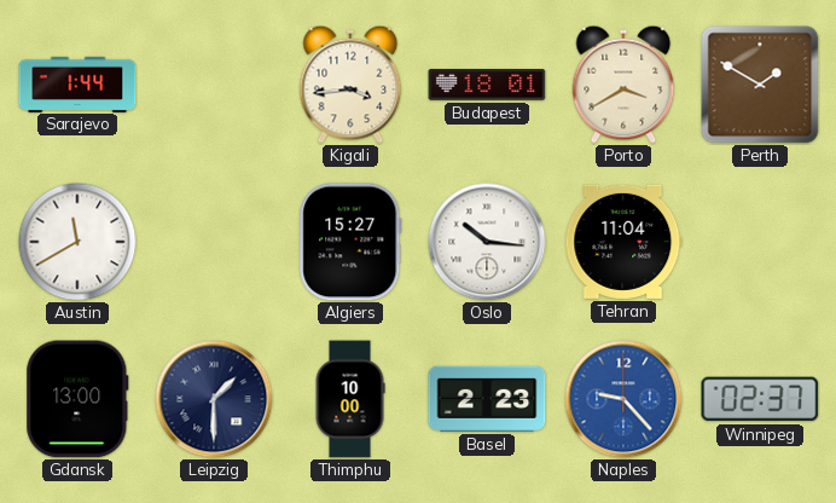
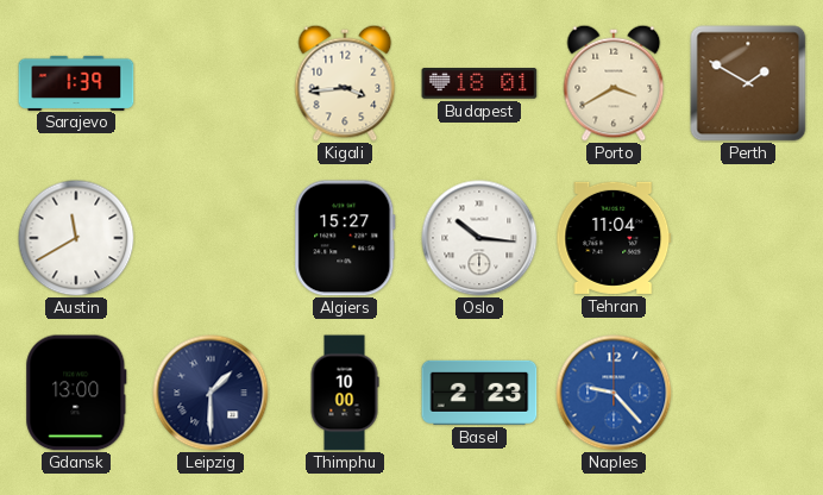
Sarajevo: 1:44 -> 1:39 (76, 82)
Winnipeg: 02:37 -> none (760, 399)
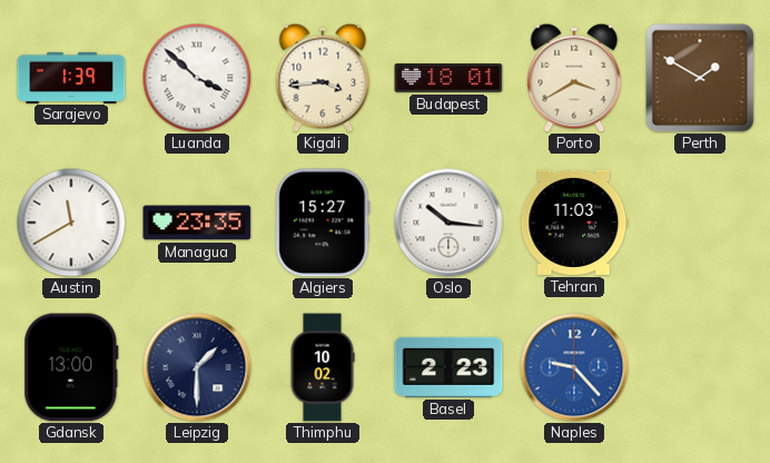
Luanda: none -> 3:52 (197, 78)
Managua: none -> 23:35 (197, 223)
Tehran: 11:04 -> 11:03 (574, 223)
Thimphu: 10:00 -> 10:02 (323, 367)
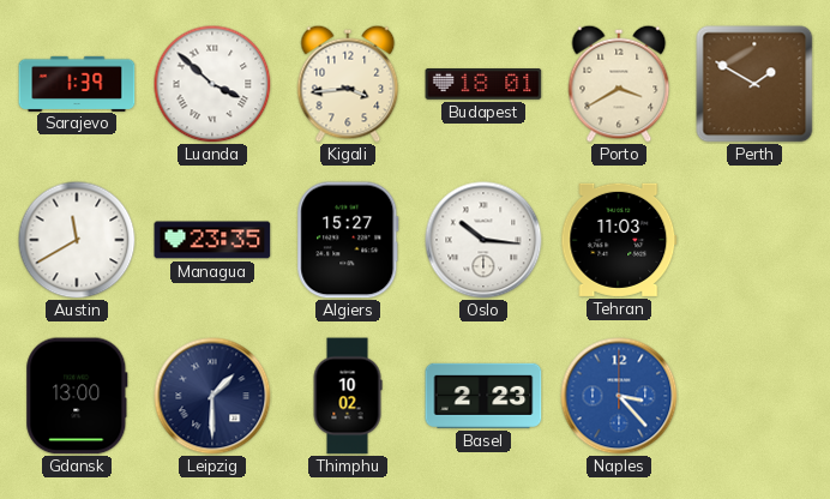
Naples: 9:23 -> 3:23 (619, 396)
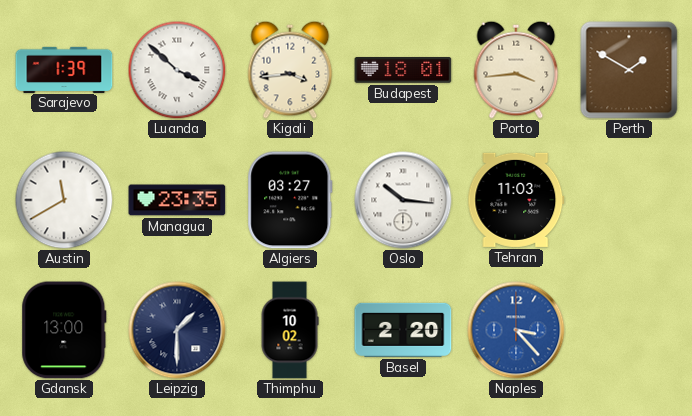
Porto: 3:40 -> 3:44 (516, 70)
Algiers: 15:27 -> 03:27 (290, 200)
Basel: 2:23 -> 2:20 (403, 330)
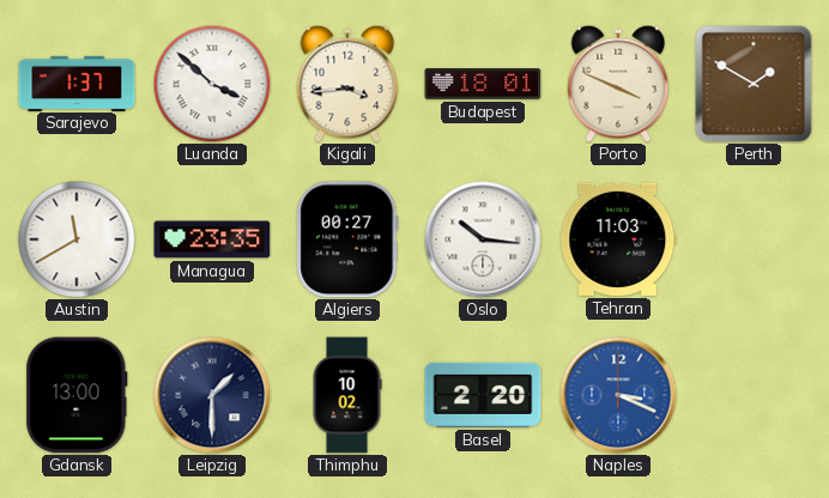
Sarajevo: 1:39 -> 1:37 (77, 83)
Porto: 3:44 -> 3:49 (618, 84)
Algiers: 03:27 -> 00:27 (347, 239)
Naples: 3:23 -> 3:19 (618, 395)
